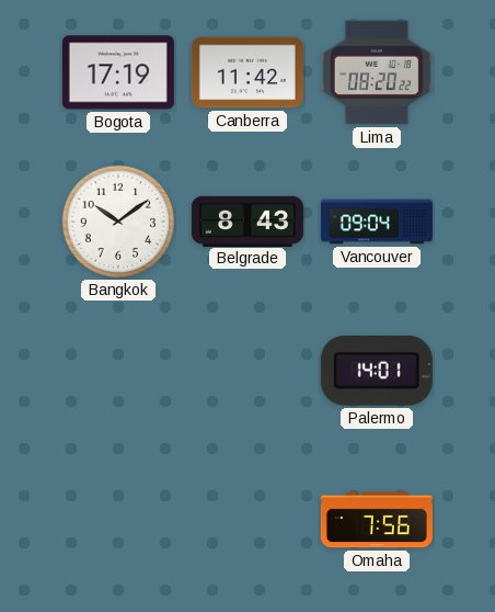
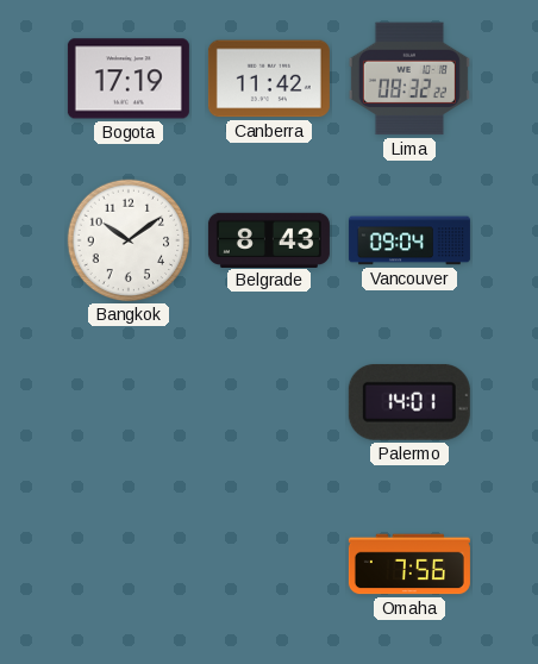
Lima: 08:20 -> 08:32 (409, 79)
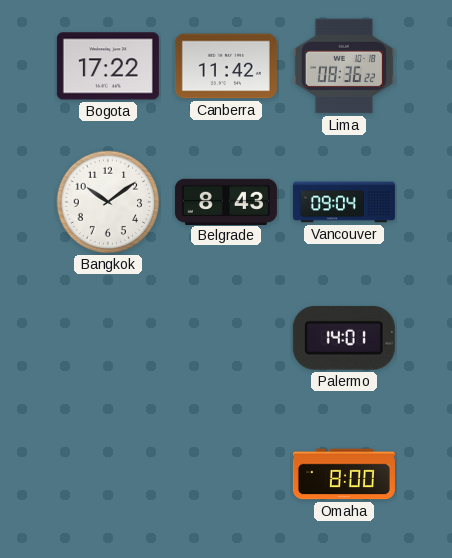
Bogota: 17:19 -> 17:22 (108, 66)
Lima: 08:32 -> 08:36 (344, 66)
Omaha: 7:56 -> 8:00 (344, 474)
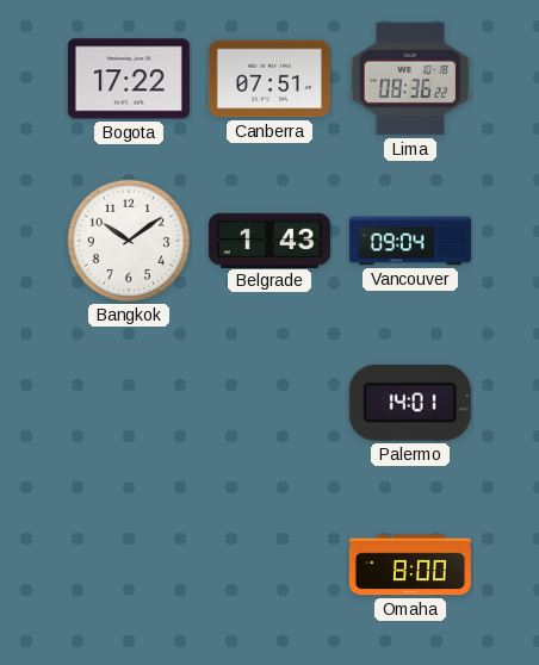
Canberra: 11:42 -> 07:51 (269, 79)
Belgrade: 8:43 -> 1:43 (269, 240)
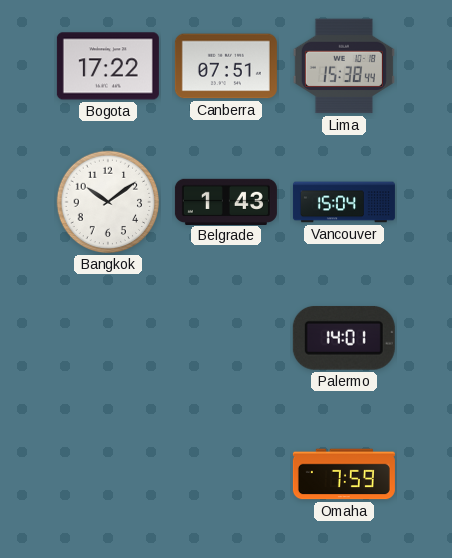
Lima: 08:36 -> 15:38 (344, 66)
Vancouver: 09:04 -> 15:04 (344, 202)
Omaha: 8:00 -> 7:59 (344, 474)
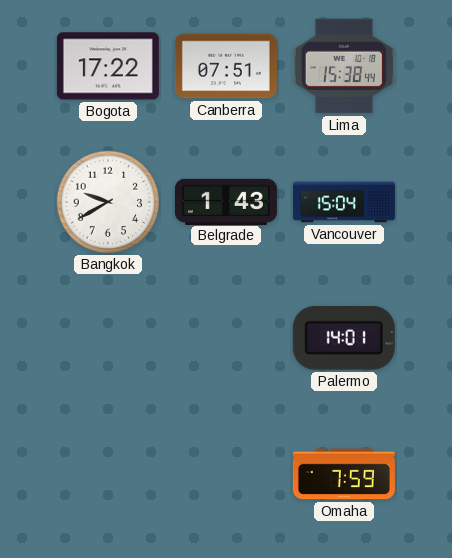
Bangkok: 10:09 -> 9:40 (108, 202)
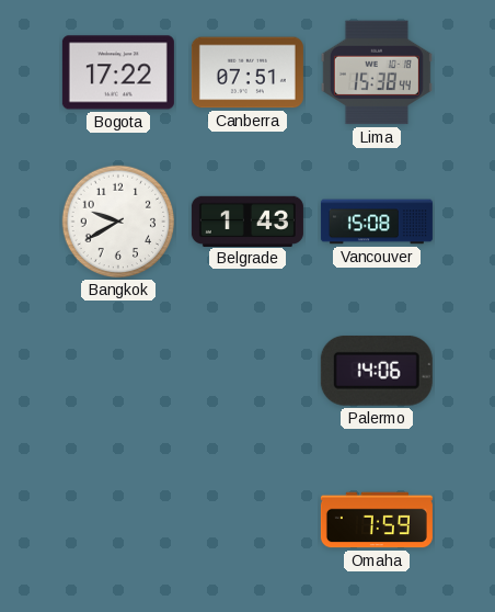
Vancouver: 15:04 -> 15:08 (377, 222)
Palermo: 14:01 -> 14:06 (377, 371)
